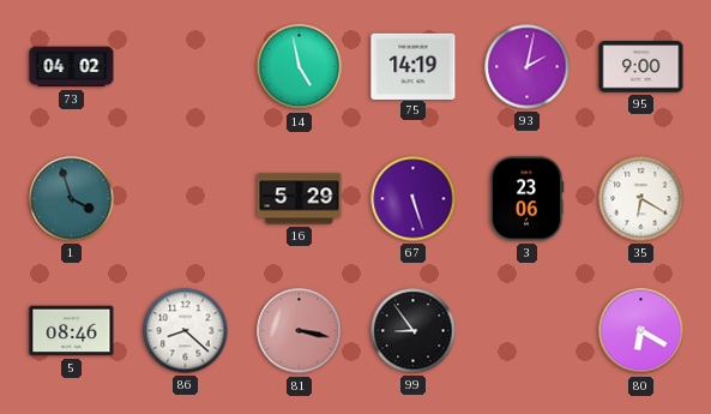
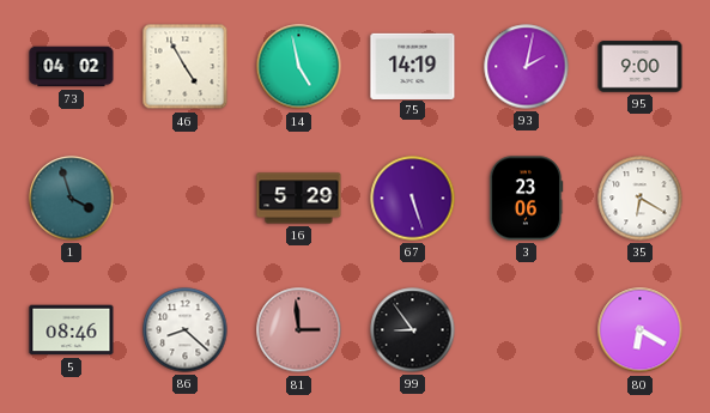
46: none -> 4:55 (186, 67)
81: 3:17 -> 2:59 (299, 330)
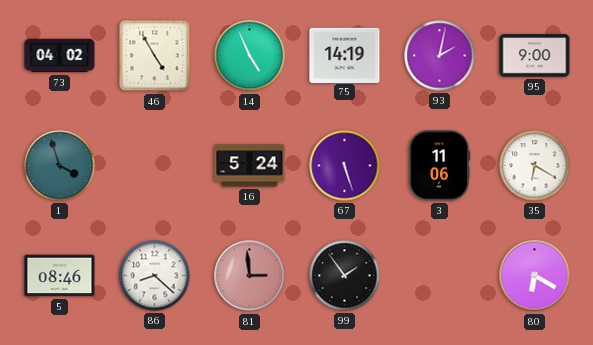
14: 4:58 -> 4:56 (250, 56)
16: 5:29 -> 5:24 (250, 166)
3: 23:06 -> 11:06 (439, 166)
99: 8:54 -> 1:54 (345, 276)
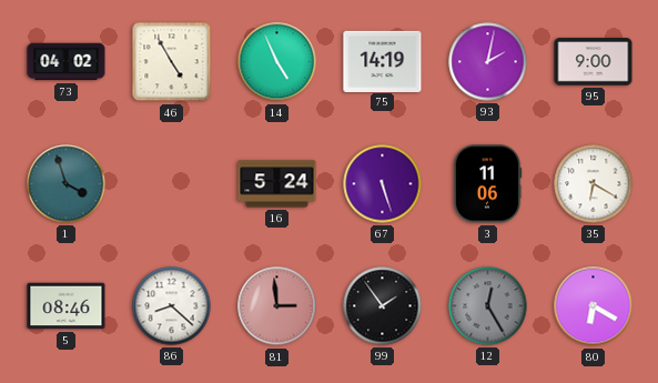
12: none -> 12:25 (488, 306)
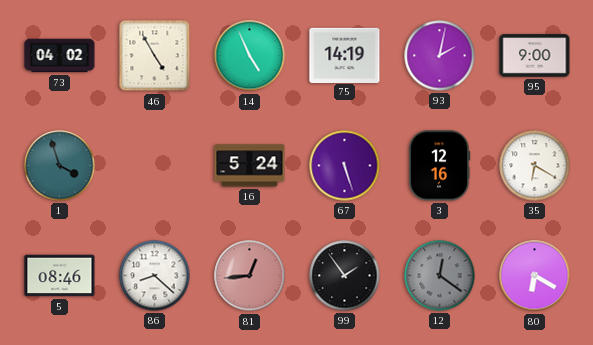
3: 11:06 -> 12:16 (439, 166)
81: 2:59 -> 12:44 (250, 276)
12: 12:25 -> 12:21 (440, 276)
